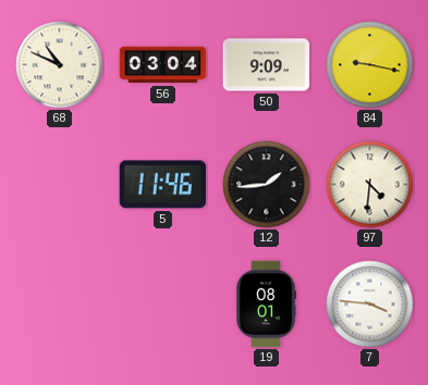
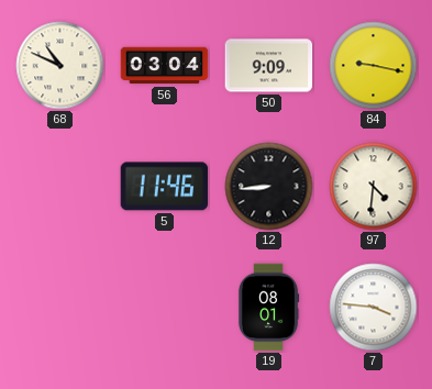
12: 1:44 -> 8:44 (269, 187)
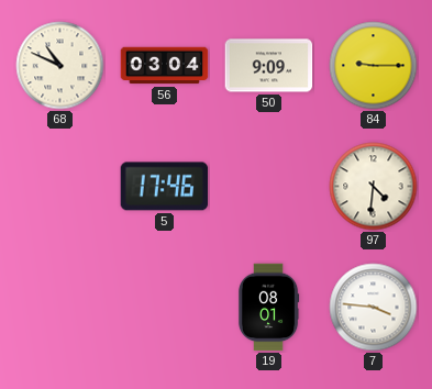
84: 9:17 -> 9:15 (374, 66)
5: 11:46 -> 17:46 (165, 187)
12: 8:44 -> none (269, 187)
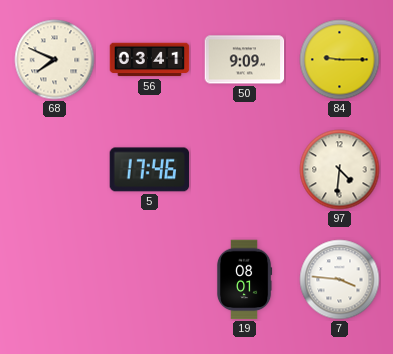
68: 10:49 -> 7:49 (55, 60)
56: 03:04 -> 03:41 (150, 60)
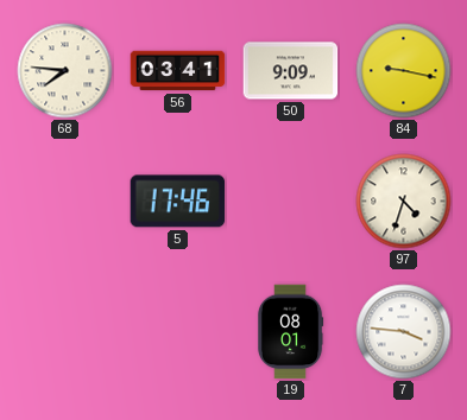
68: 7:49 -> 7:46 (65, 71)
84: 9:15 -> 9:17 (404, 71)
97: 4:31 -> 4:33 (404, 202)
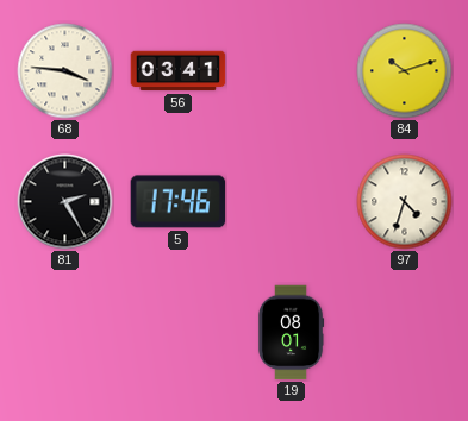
68: 7:46 -> 3:46 (65, 71)
50: 9:09 -> none (291, 71)
84: 9:17 -> 10:12 (405, 71)
81: none -> 2:25 (65, 202)
7: 3:46 -> none (404, 332)
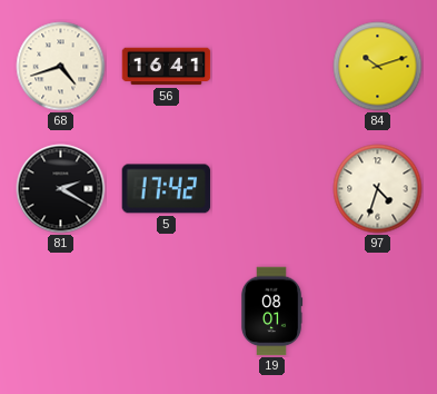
68: 3:46 -> 4:42 (61, 67)
56: 03:41 -> 16:41 (167, 67)
81: 2:25 -> 2:20 (61, 189)
5: 17:46 -> 17:42 (167, 189)
